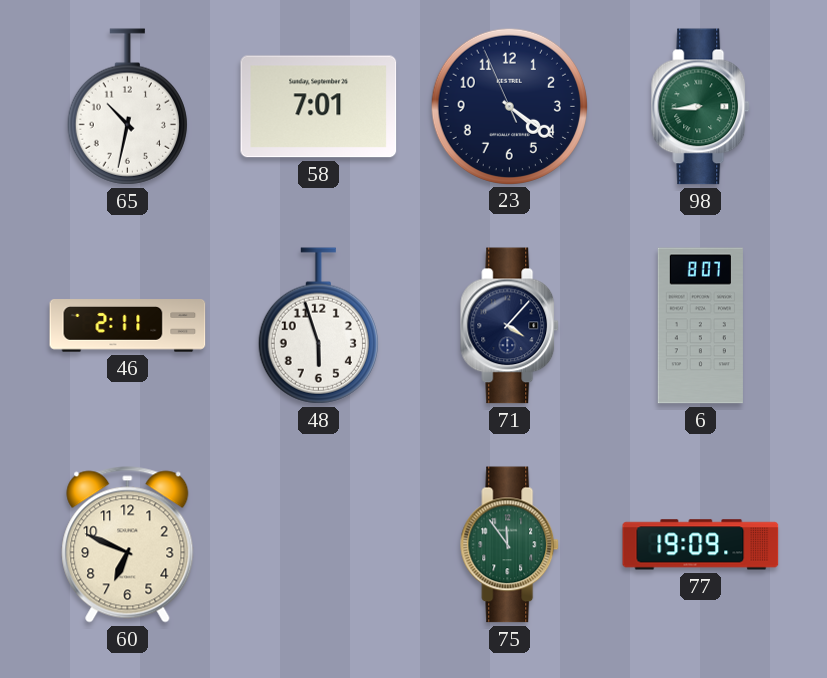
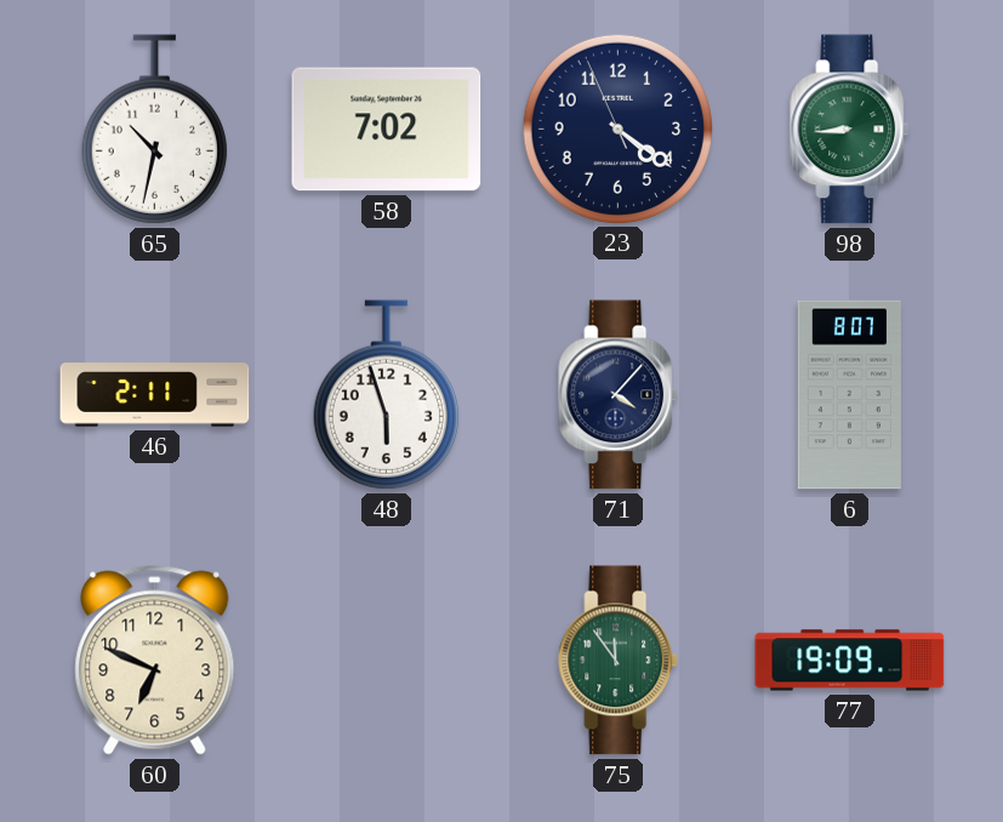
58: 7:01 -> 7:02 (387, 130)
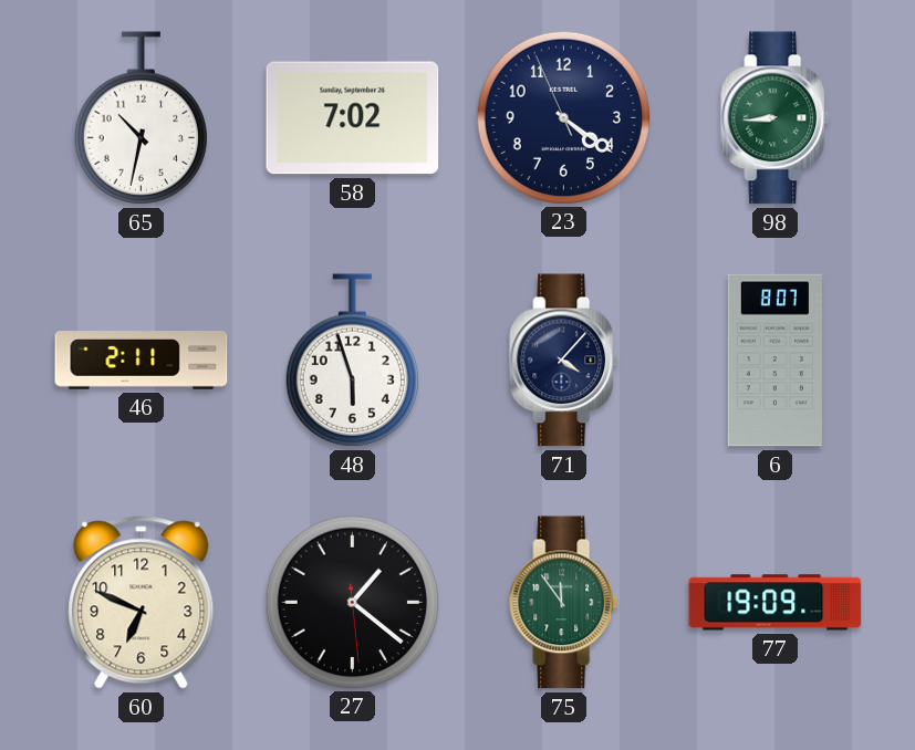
27: none -> 1:21 (352, 602)
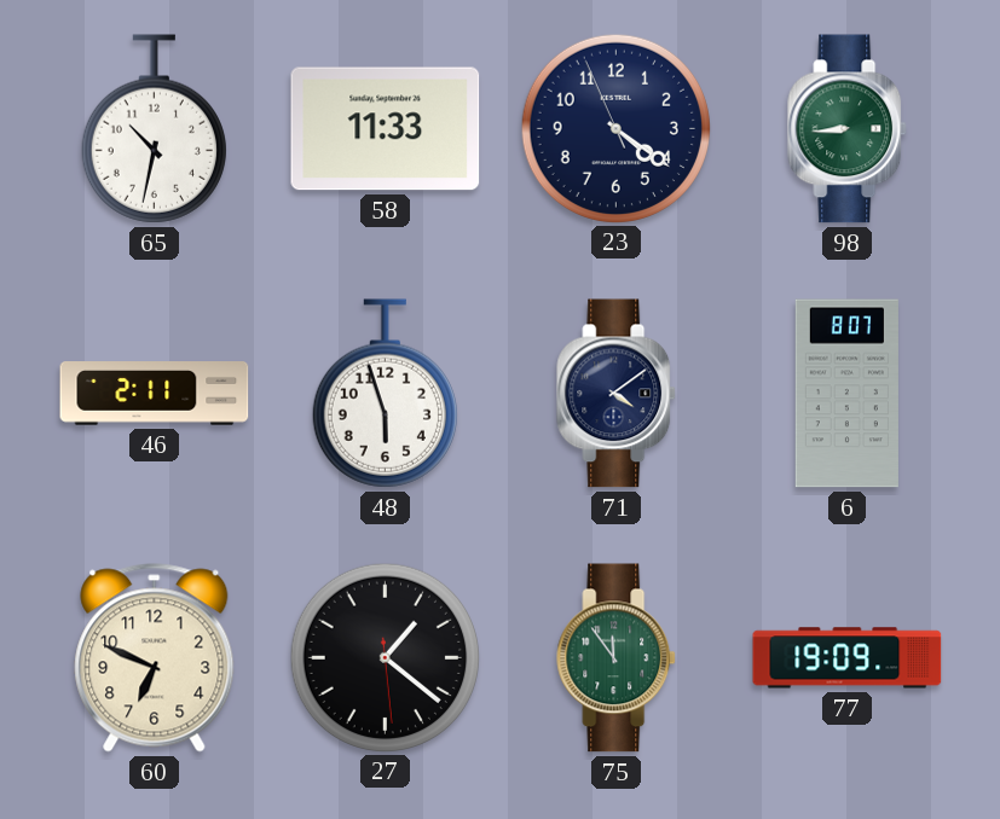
58: 7:02 -> 11:33 (386, 129)
71: 4:07 -> 4:09 (617, 394)
